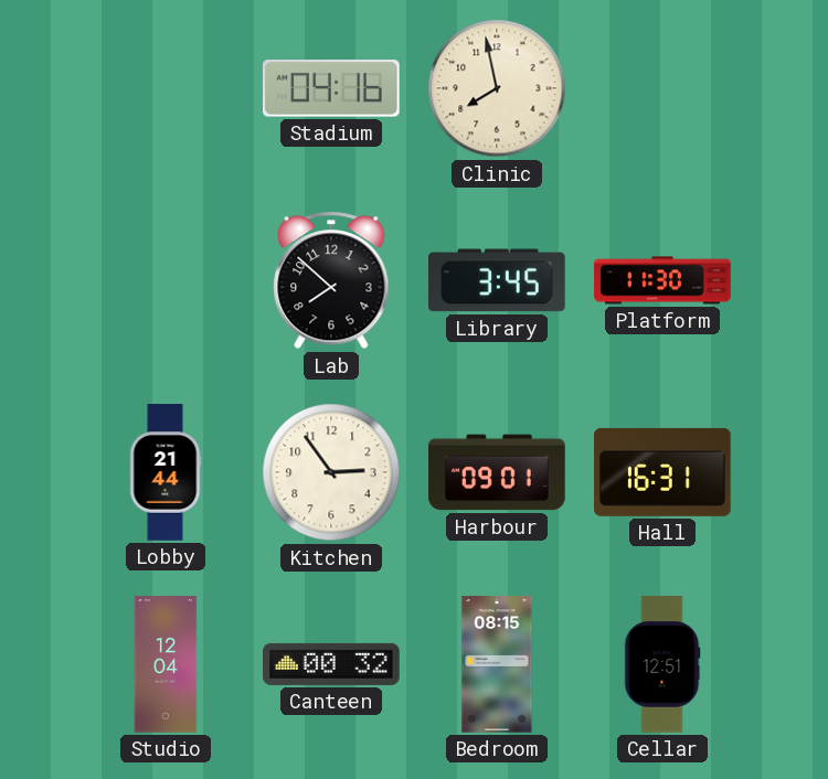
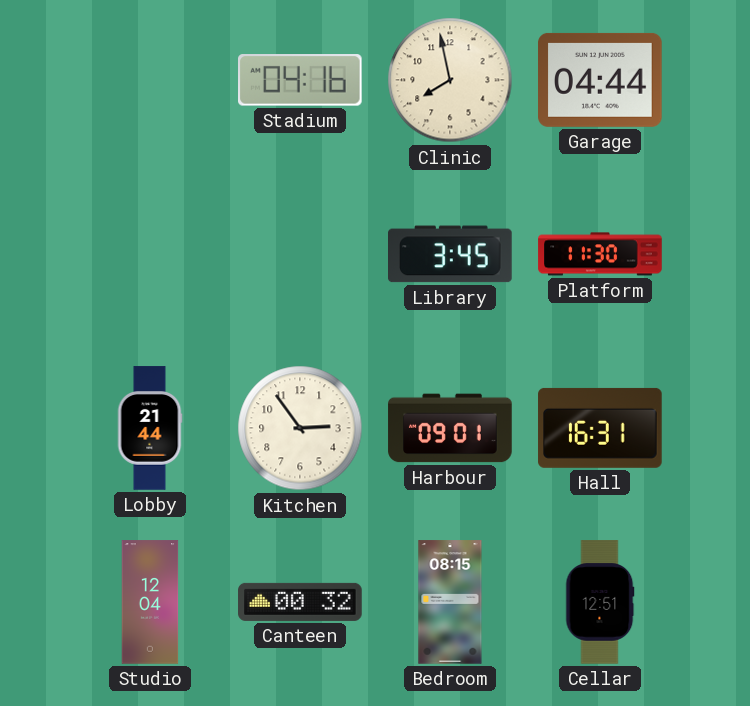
Garage: none -> 04:44 (600, 80)
Lab: 7:52 -> none (331, 280)
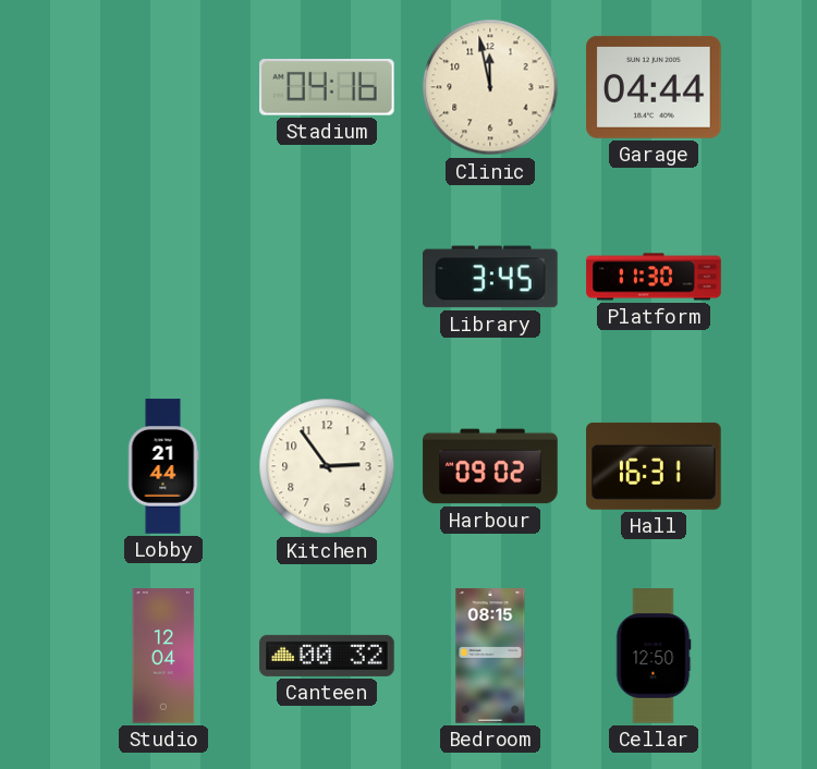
Clinic: 7:58 -> 11:58 (490, 87)
Harbour: 09:01 -> 09:02 (490, 466)
Cellar: 12:51 -> 12:50 (654, 656)
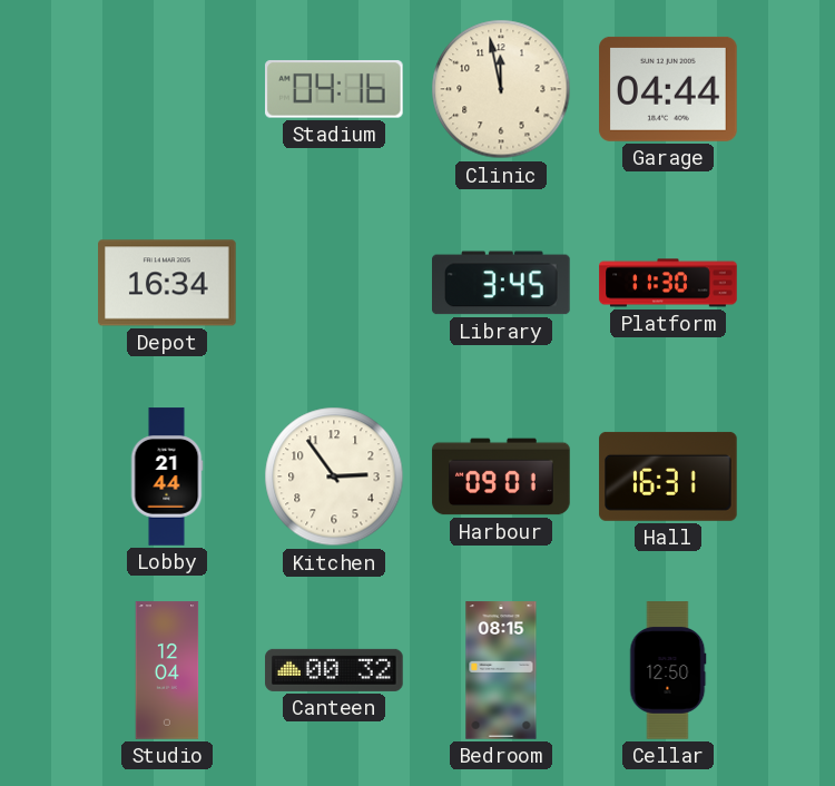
Depot: none -> 16:34 (167, 283)
Harbour: 09:02 -> 09:01 (501, 476)
